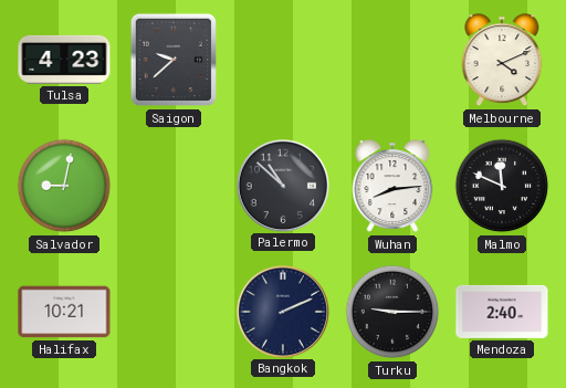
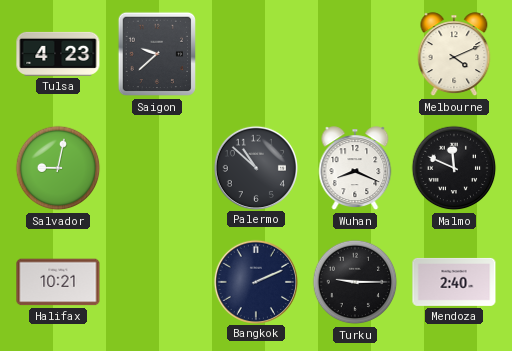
Wuhan: 8:14 -> 8:19 (355, 169)
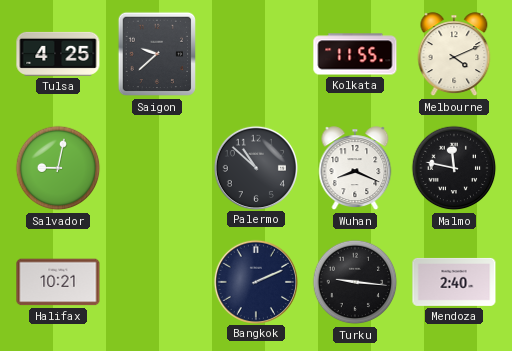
Tulsa: 4:23 -> 4:25 (58, 54)
Kolkata: none -> 11:55 (355, 54)
Malmo: 11:49 -> 11:47 (454, 168)
Turku: 9:15 -> 9:16 (355, 282)
